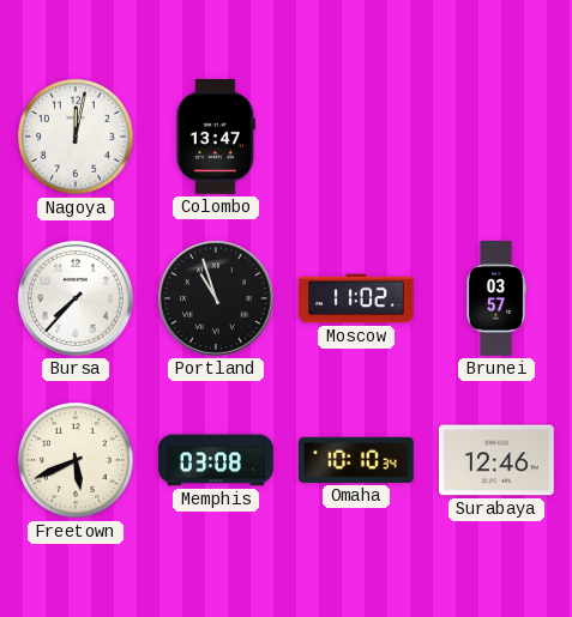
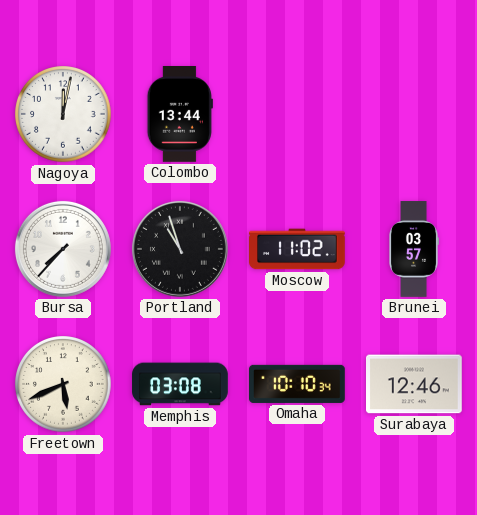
Colombo: 13:47 -> 13:44 (180, 115)
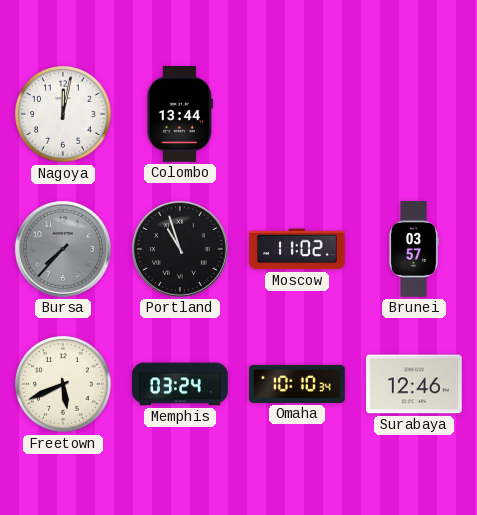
Bursa dial: white -> grey (63, 249)
Memphis: 03:08 -> 03:24 (180, 384)
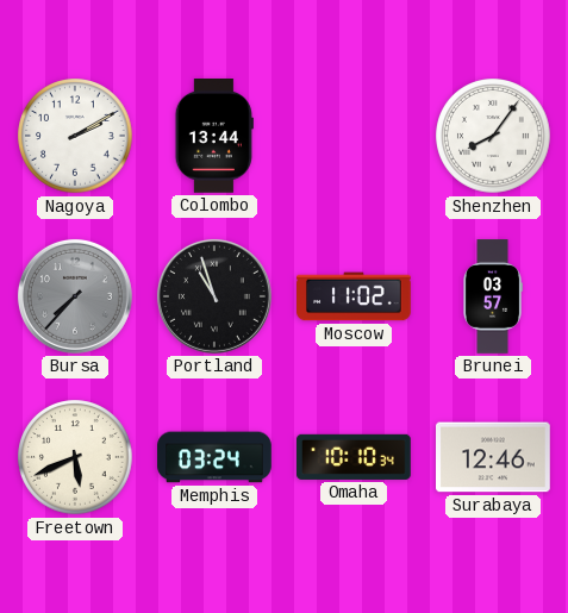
Nagoya: 12:02 -> 2:10 (75, 136)
Shenzhen: none -> 8:06 (493, 136)
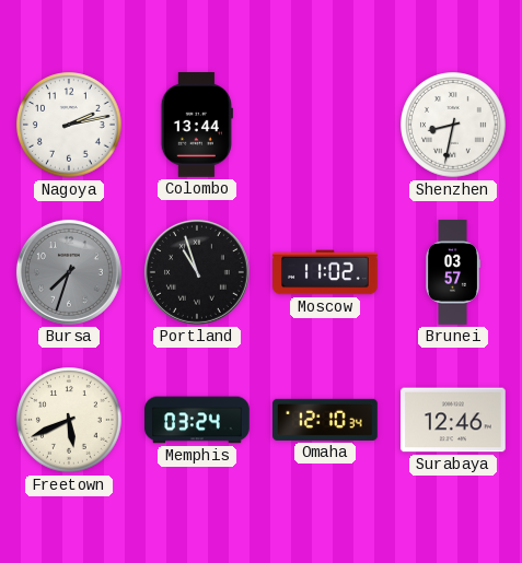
Nagoya: 2:10 -> 2:13 (69, 125)
Shenzhen: 8:06 -> 8:32 (453, 125)
Bursa: 7:37 -> 7:33 (69, 272)
Omaha: 10:10 -> 12:10 (326, 420)
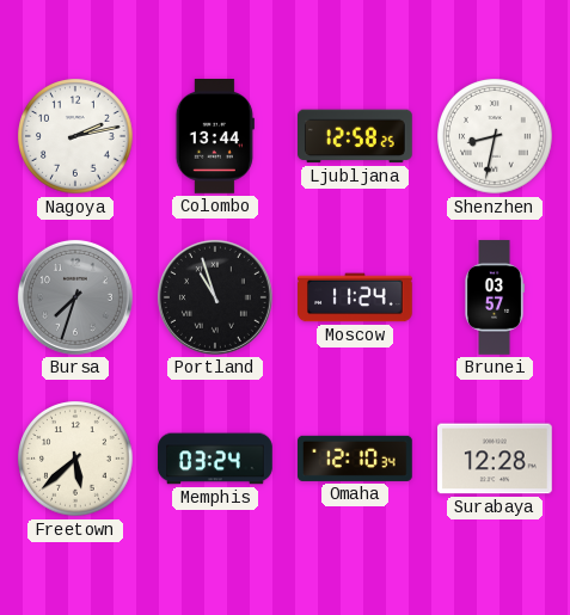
Ljubljana: none -> 12:58 (356, 136)
Moscow: 11:02 -> 11:24 (356, 297)
Freetown: 5:41 -> 5:38 (75, 459)
Surabaya: 12:46 -> 12:28 (496, 459)
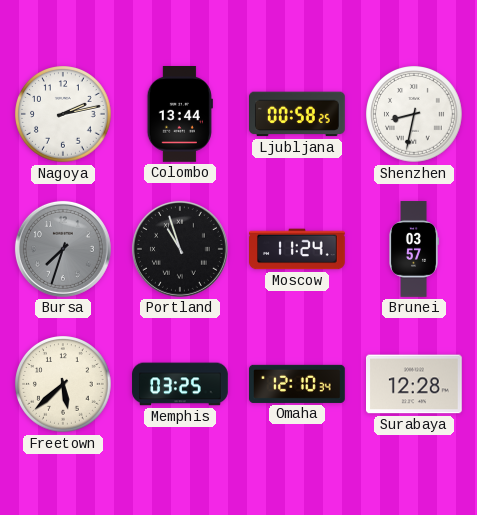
Ljubljana: 12:58 -> 00:58 (298, 114)
Memphis: 03:24 -> 03:25 (180, 384)
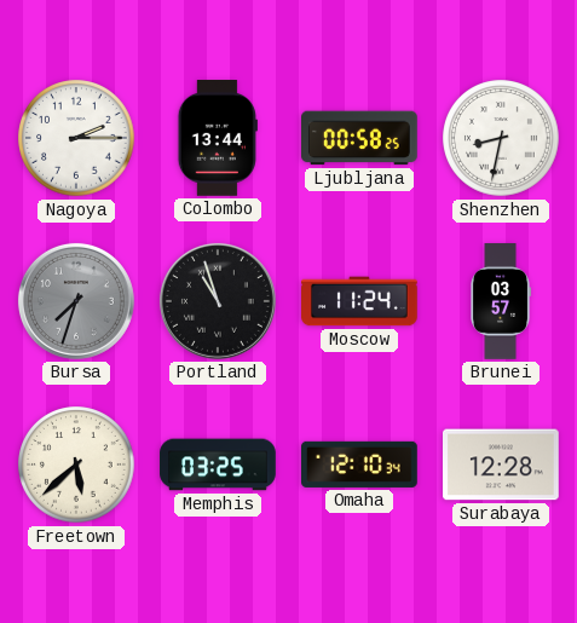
Nagoya: 2:13 -> 2:15 (76, 138)
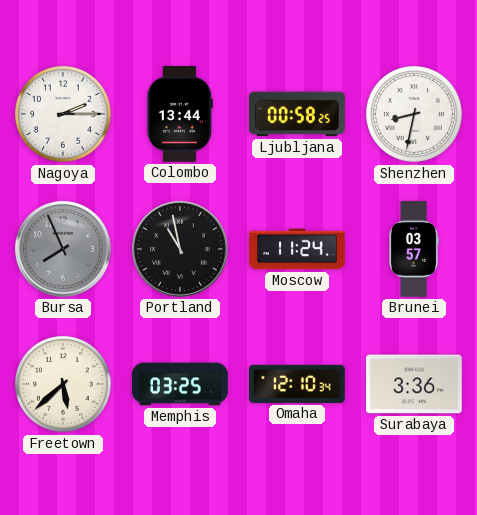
Bursa: 7:33 -> 7:56 (63, 249)
Portland: 10:57 -> 10:58 (180, 249)
Surabaya: 12:28 -> 3:36 (415, 384)
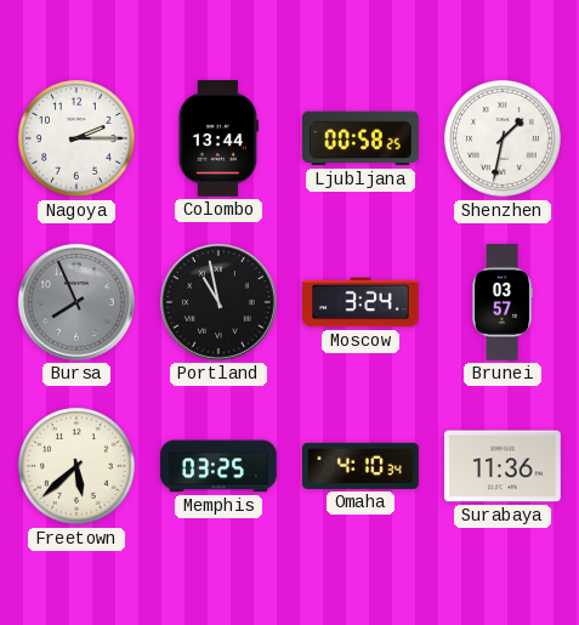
Shenzhen: 8:32 -> 1:32 (503, 138)
Moscow: 11:24 -> 3:24 (362, 302)
Omaha: 12:10 -> 4:10 (362, 466)
Surabaya: 3:36 -> 11:36 (504, 466)
